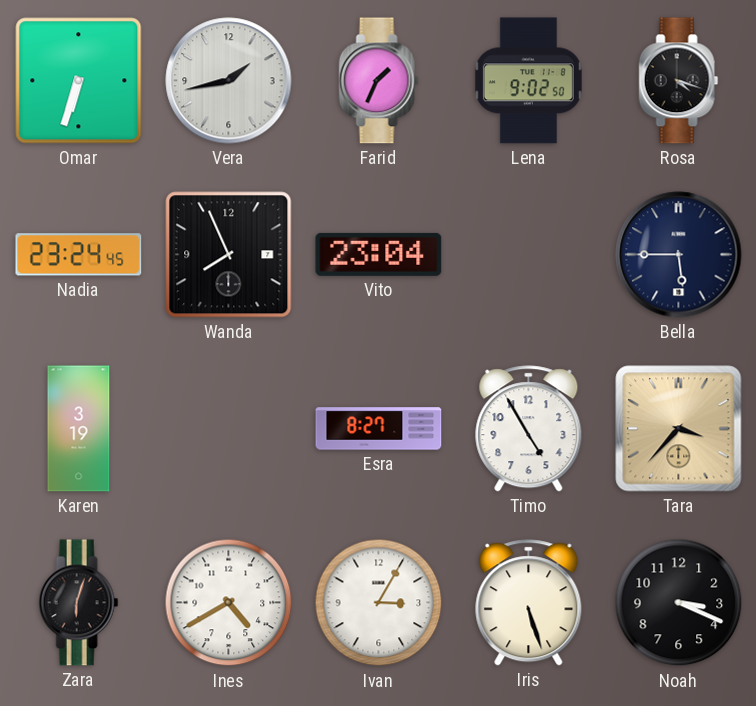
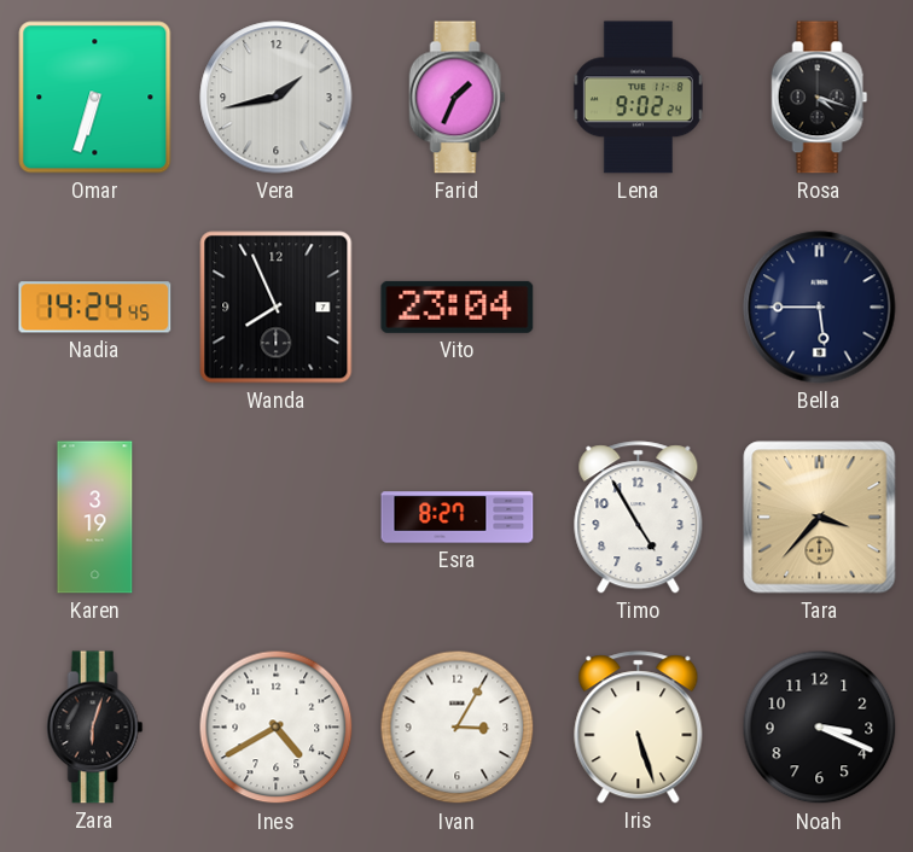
Lena: 9:02:50 -> 9:02:24 (638, 98)
Nadia: 23:24 -> 14:24 (95, 308)
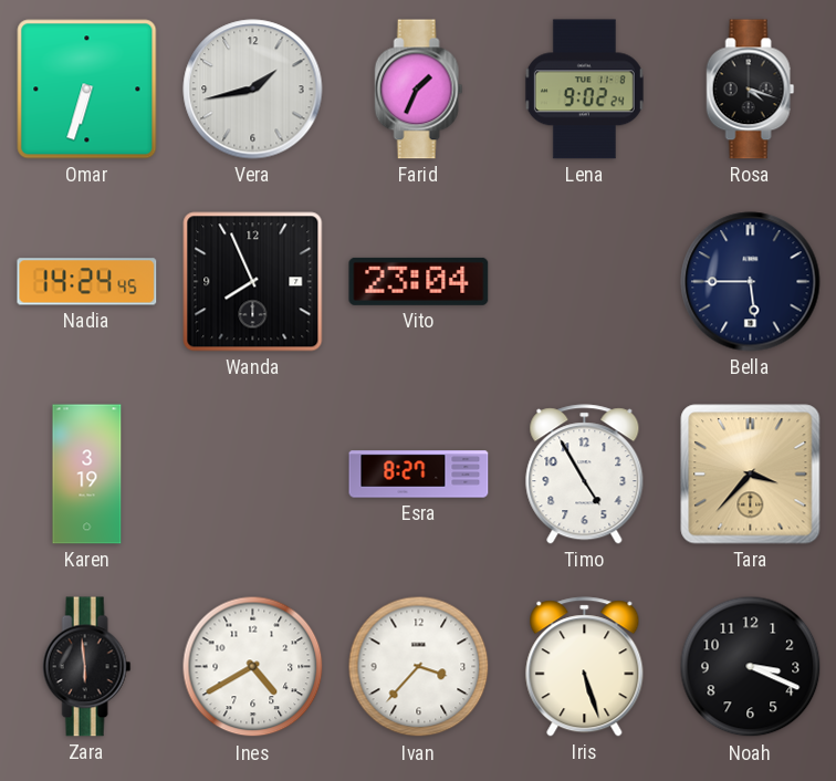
Zara: 6:03 -> 5:59 (87, 667)
Ivan: 3:05 -> 3:37 (419, 667)
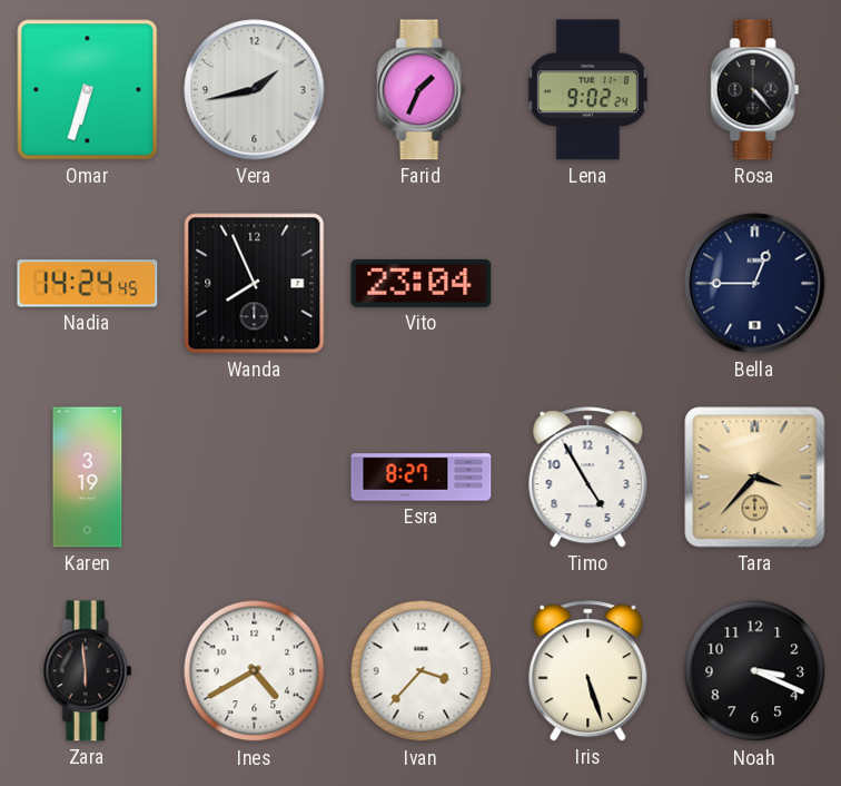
Rosa: 4:18 -> 4:23 (755, 90)
Bella: 5:45 -> 12:45 (755, 284)
